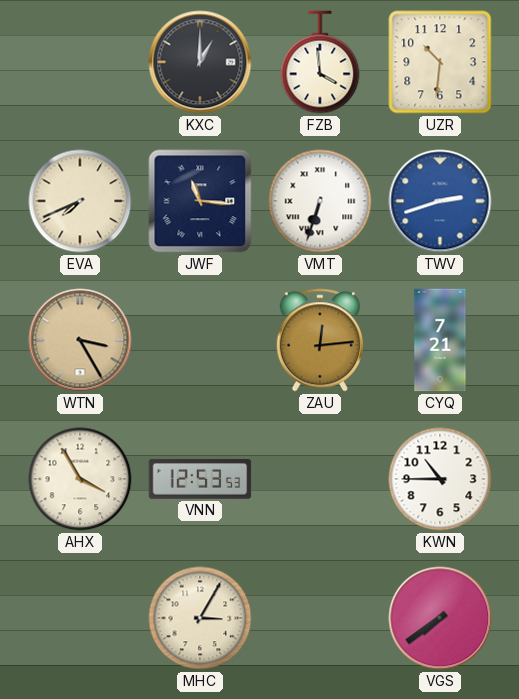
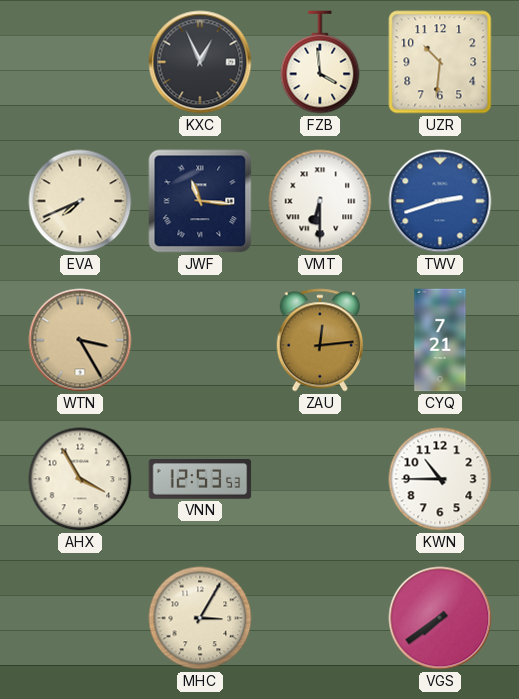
KXC: 1:00 -> 12:56 (200, 62)
VMT: 6:33 -> 6:30 (320, 201)
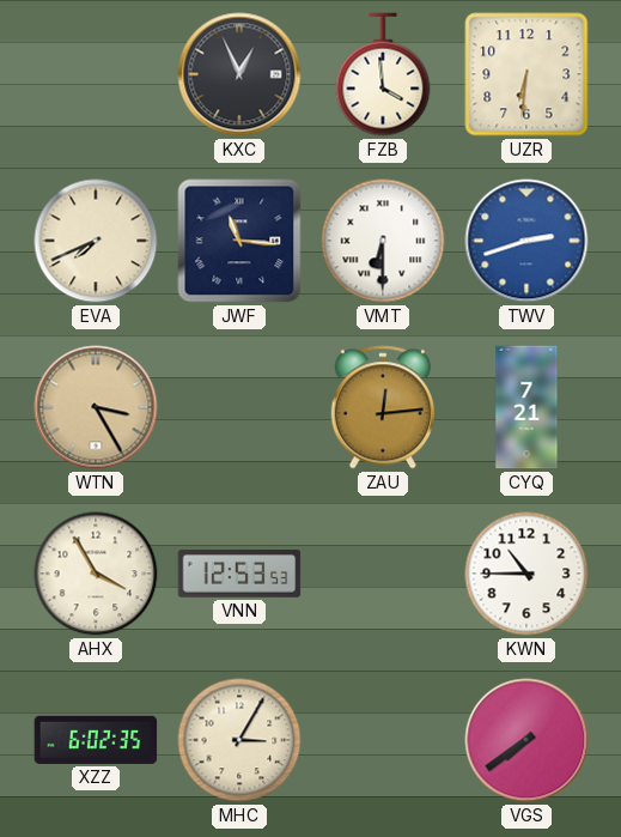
UZR: 10:31 -> 6:31 (526, 74)
XZZ: none -> 6:02 (96, 740)
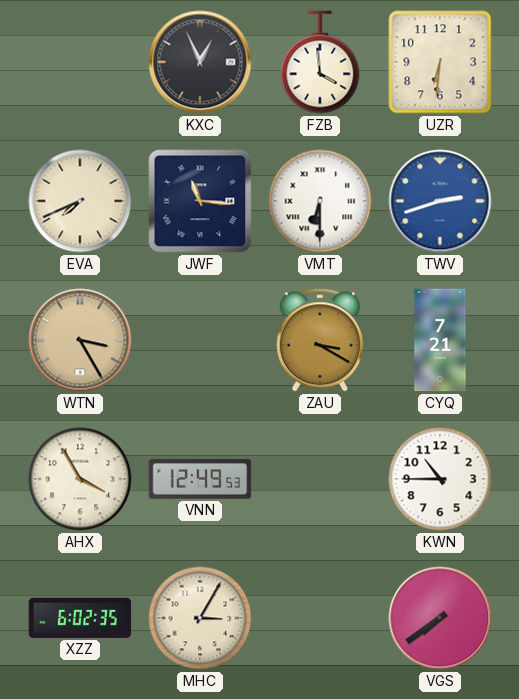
ZAU: 12:14 -> 3:20 (319, 340)
VNN: 12:53 -> 12:49 (200, 479)
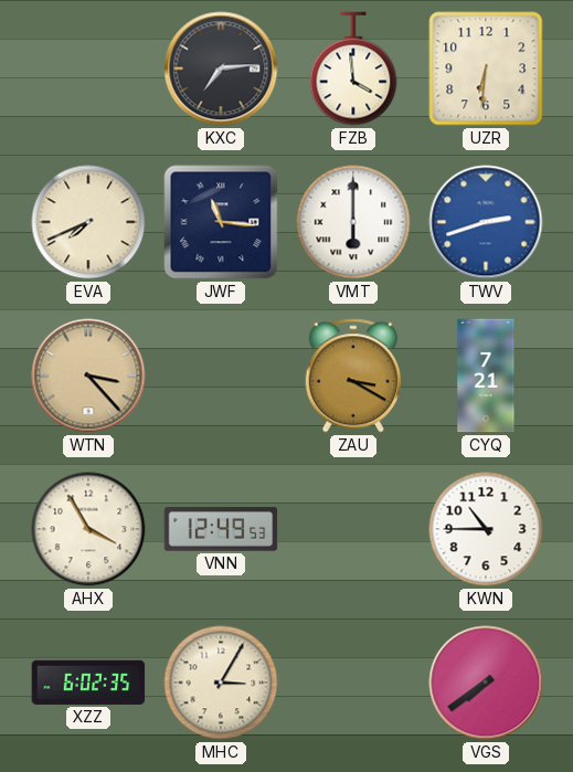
KXC: 12:56 -> 7:14 (221, 68)
VMT: 6:30 -> 6:00 (353, 222)
WTN: 3:25 -> 3:23 (88, 376)
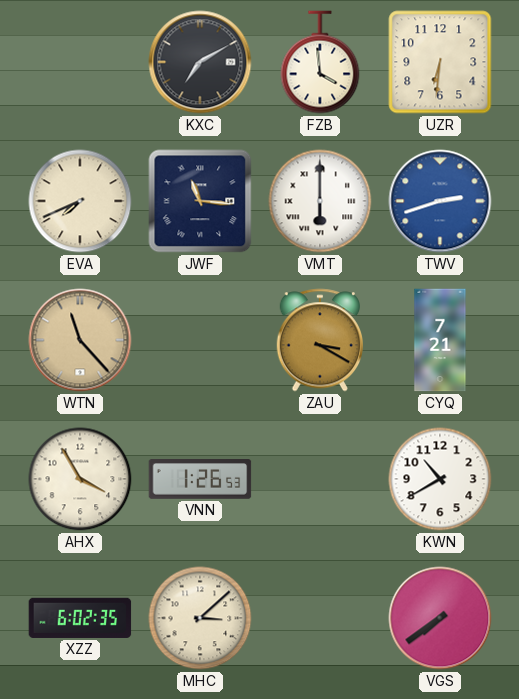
KXC: 7:14 -> 7:10 (200, 62)
WTN: 3:23 -> 11:23 (80, 340)
VNN: 12:49 -> 1:26 (200, 479)
KWN: 10:45 -> 10:40 (440, 479)
MHC: 3:05 -> 3:08 (200, 618)
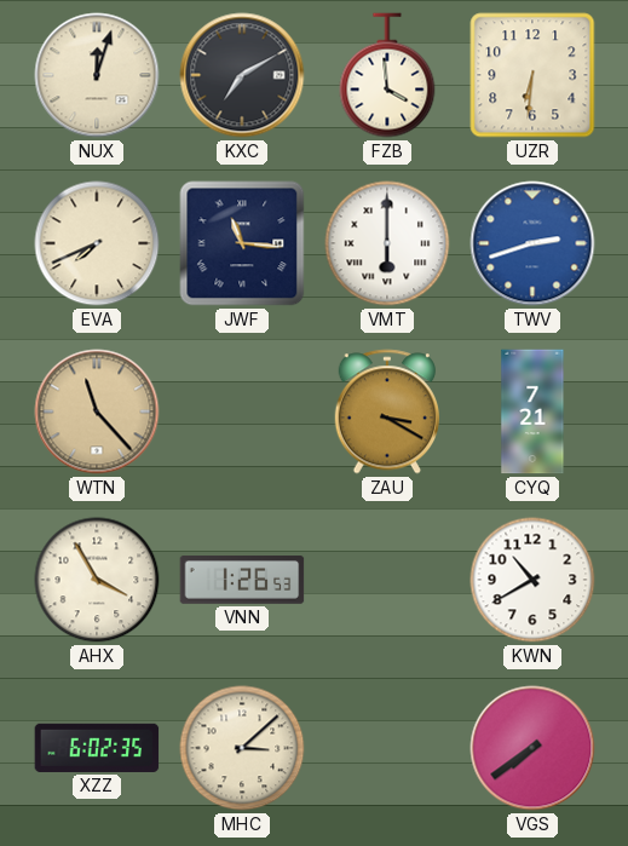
NUX: none -> 12:03 (97, 75)
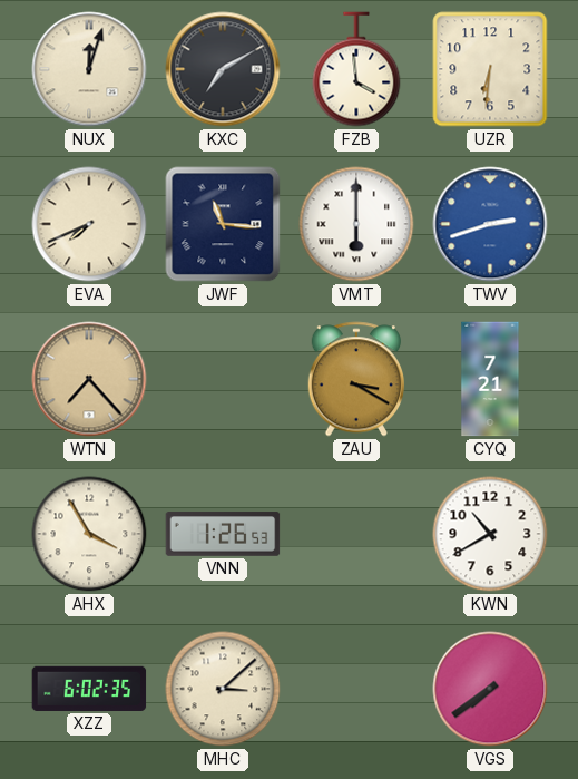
WTN: 11:23 -> 7:23 (89, 379)
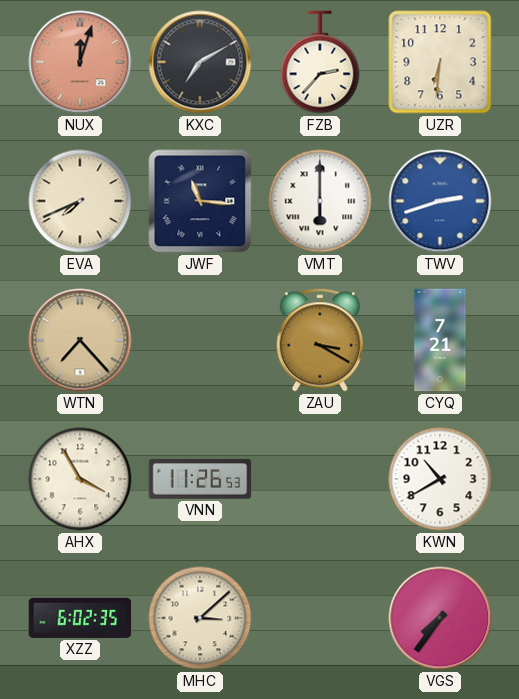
NUX dial: cream -> salmon (80, 62)
FZB: 3:59 -> 2:37 (320, 62)
VNN: 1:26 -> 11:26 (200, 479)
VGS: 7:39 -> 7:36 (440, 618)
